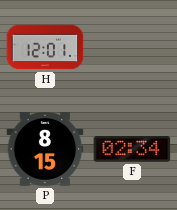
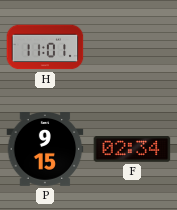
H: 12:01 -> 11:01 (45, 47)
P: 8:15 -> 9:15 (45, 150)
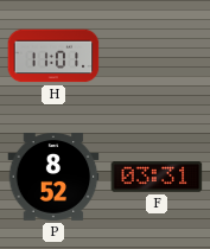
P: 9:15 -> 8:52 (53, 178)
F: 02:34 -> 03:31 (157, 177)
